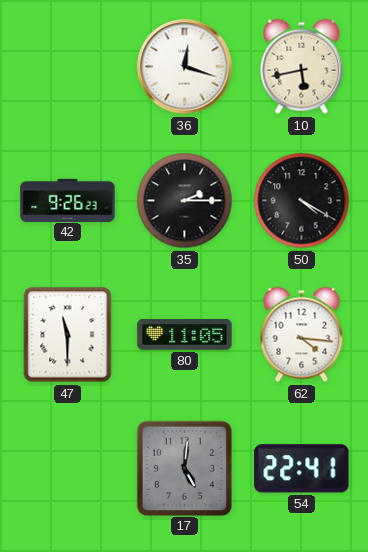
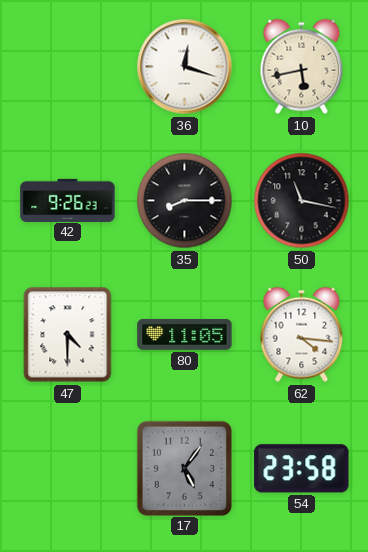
35: 2:15 -> 8:15 (185, 201)
50: 4:20 -> 11:17 (302, 201)
47: 11:30 -> 4:30 (68, 335)
17: 5:01 -> 5:06 (184, 468)
54: 22:41 -> 23:58 (302, 469)
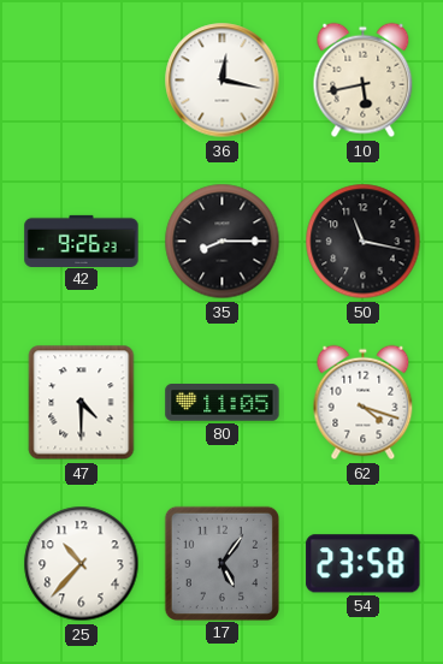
36: 12:18 -> 12:17 (223, 81)
62: 4:16 -> 4:18 (364, 403)
25: none -> 10:37 (82, 564)
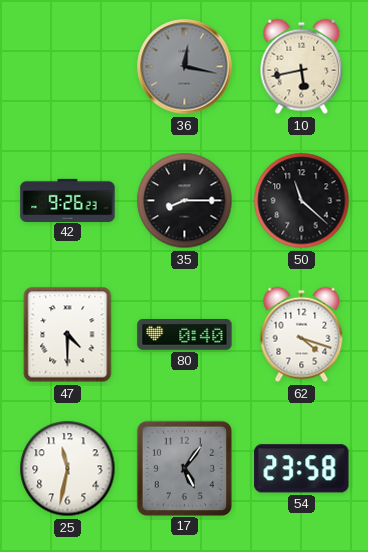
36 dial: white -> grey (185, 67)
50: 11:17 -> 11:22 (302, 201)
80: 11:05 -> 0:40 (185, 335)
25: 10:37 -> 11:32 (68, 469)
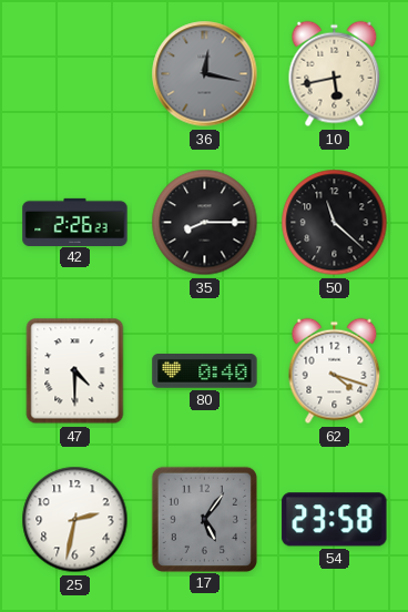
42: 9:26 -> 2:26 (75, 222)
25: 11:32 -> 2:32 (75, 520)
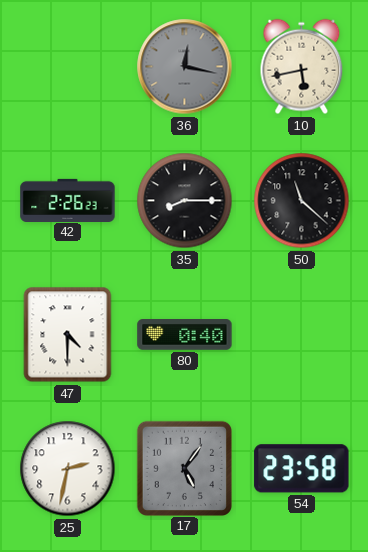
62: 4:18 -> none (335, 371)
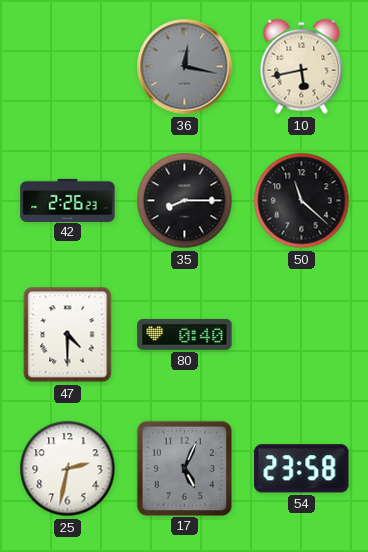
17: 5:06 -> 5:04 (184, 468)
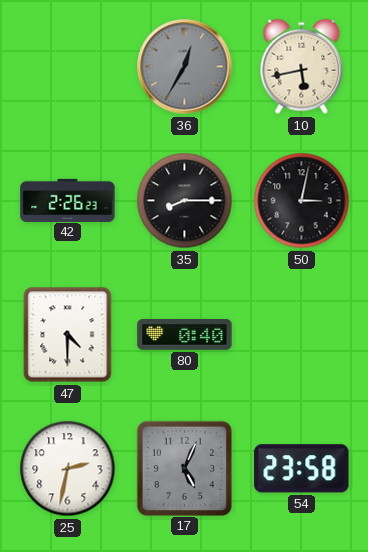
36: 12:17 -> 12:35 (185, 67)
50: 11:22 -> 3:02 (302, 201)
